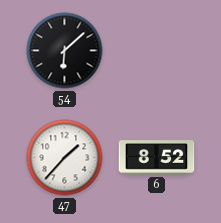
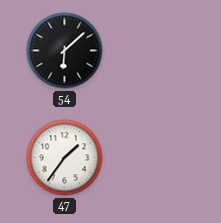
47: 1:37 -> 1:36 (65, 158)
6: 8:52 -> none (157, 158)
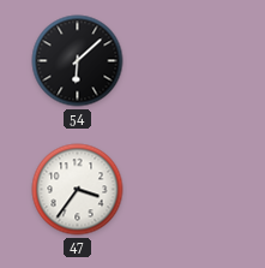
47: 1:36 -> 3:36 (78, 190)
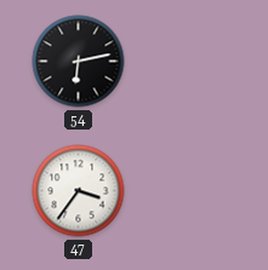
54: 6:08 -> 6:13 (79, 62)
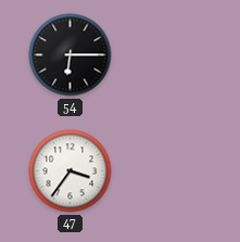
54: 6:13 -> 6:15 (71, 55)
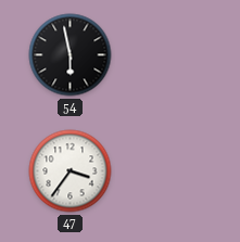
54: 6:15 -> 5:58 (71, 55)
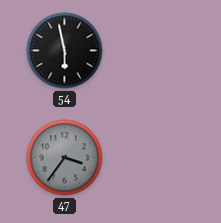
47 dial: white -> grey (65, 158)
